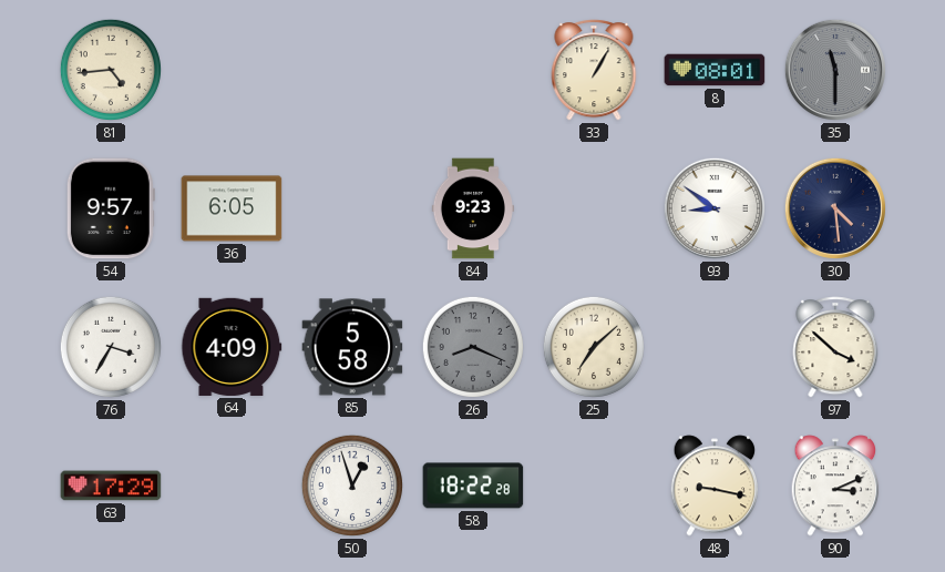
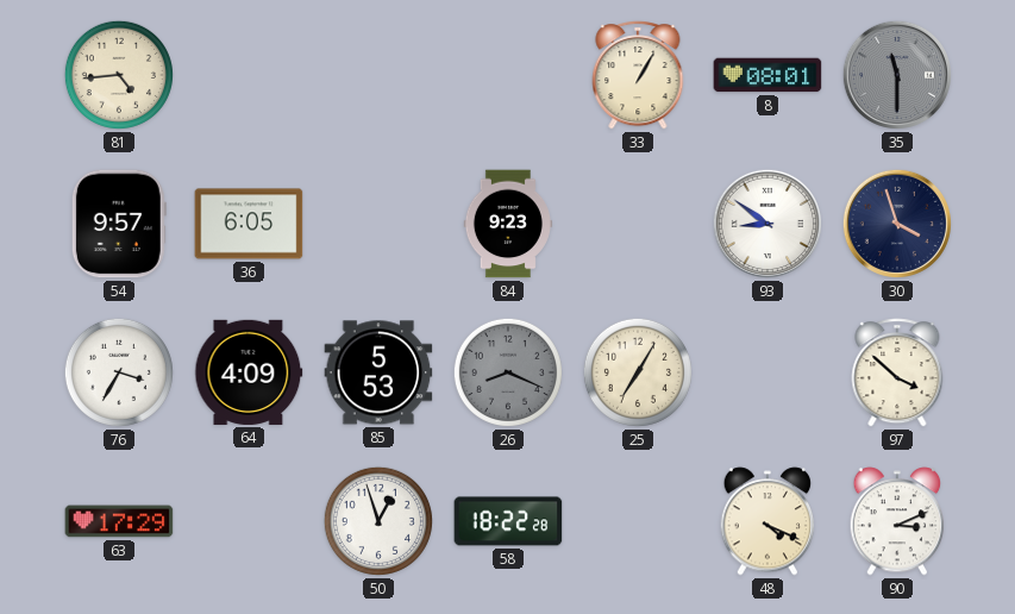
30: 4:29 -> 3:57 (897, 224)
85: 5:58 -> 5:53 (378, 372)
25: 7:08 -> 7:05 (638, 372)
48: 9:17 -> 4:19 (767, 521)
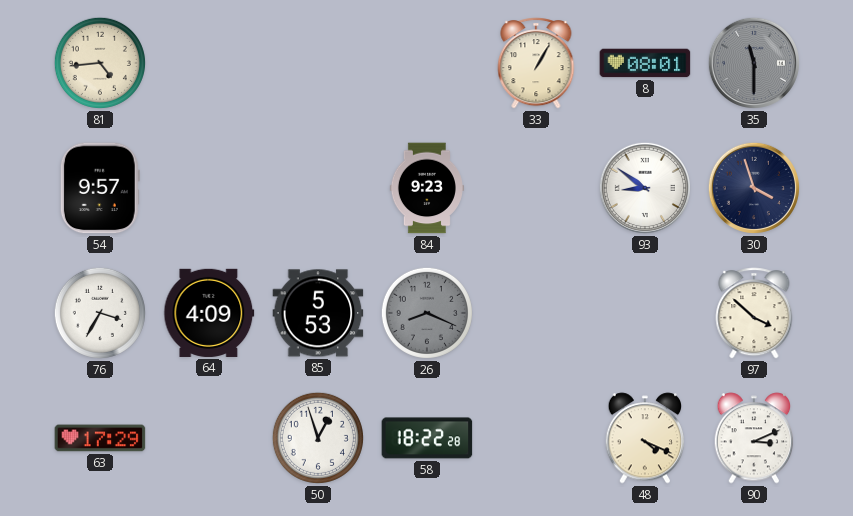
36: 6:05 -> none (249, 224)
25: 7:05 -> none (638, 372)
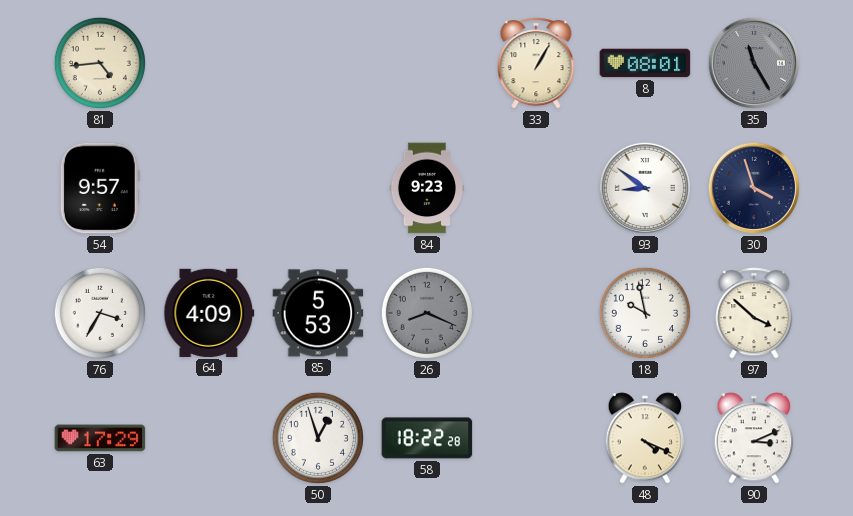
35: 11:30 -> 11:25 (754, 63)
18: none -> 9:58 (645, 313)
